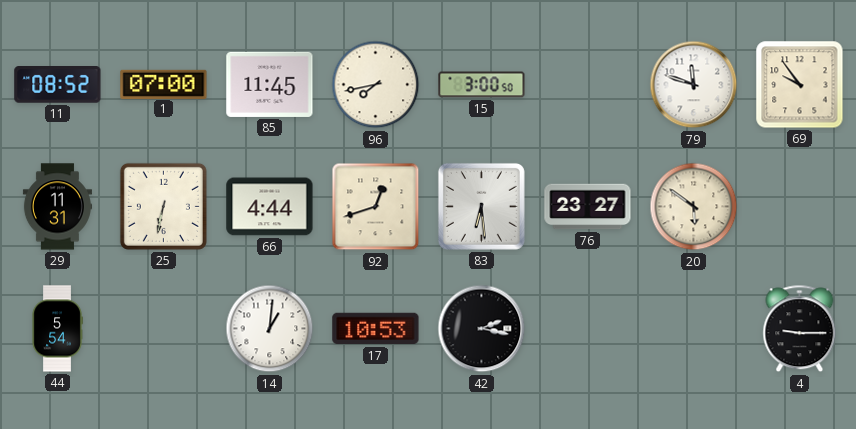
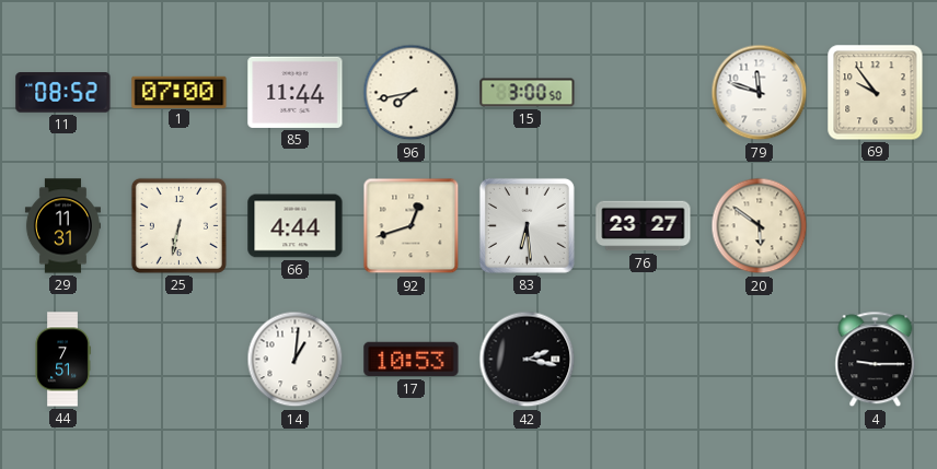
85: 11:45 -> 11:44 (296, 92)
44: 5:54 -> 7:51 (62, 360)
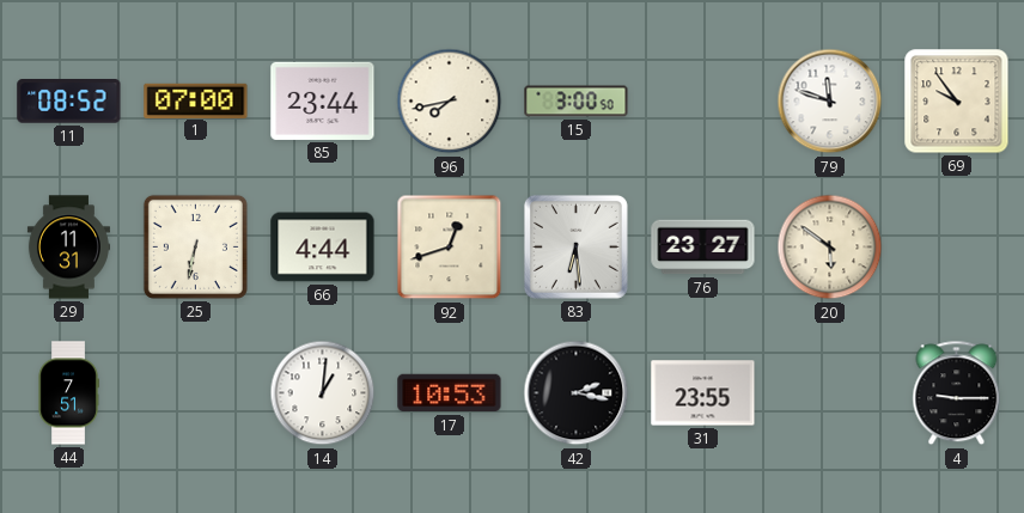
85: 11:44 -> 23:44 (323, 100)
31: none -> 23:55 (703, 393)
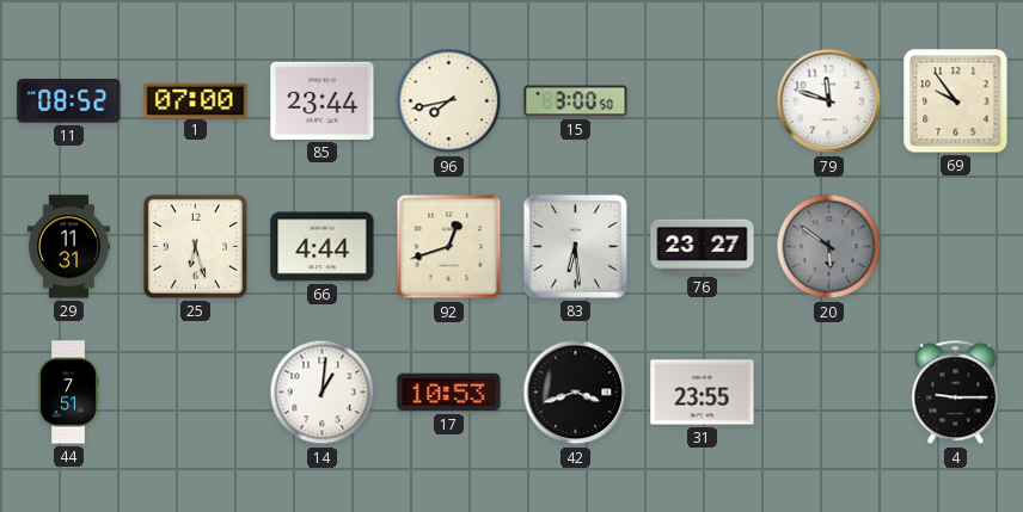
25: 6:32 -> 6:27 (195, 246)
20 dial: cream -> grey (829, 247)
42: 2:17 -> 3:42 (576, 393)
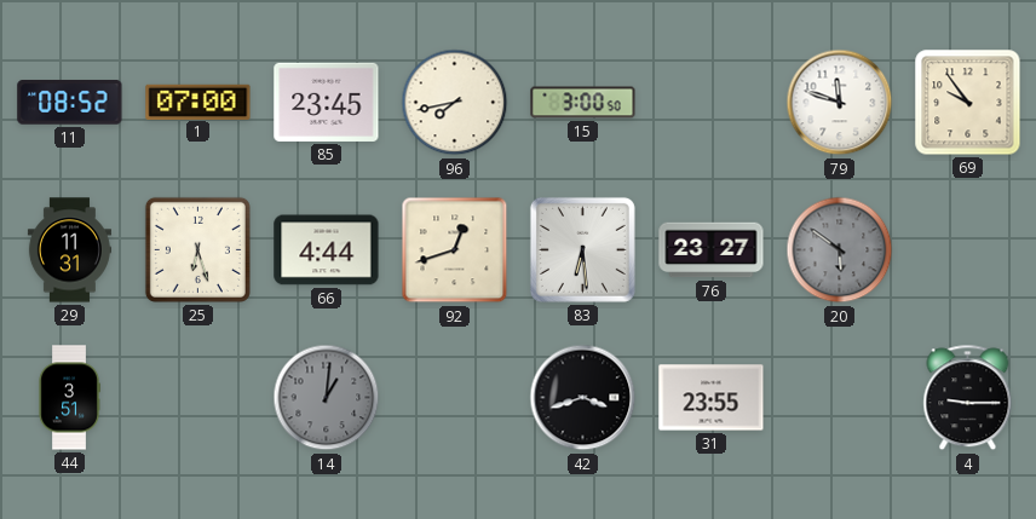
85: 23:44 -> 23:45 (327, 102)
44: 7:51 -> 3:51 (69, 398)
14 dial: white -> grey (327, 398)
17: 10:53 -> none (449, 393)
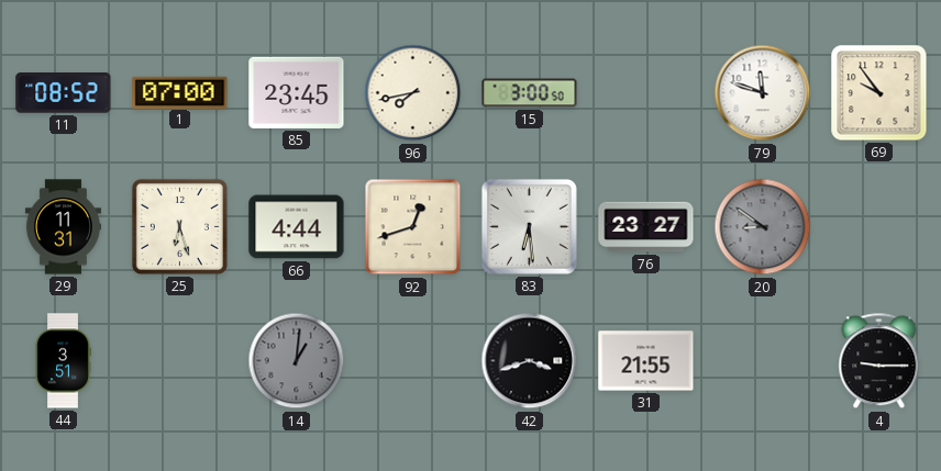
20: 5:51 -> 8:51 (763, 227)
31: 23:55 -> 21:55 (646, 361)
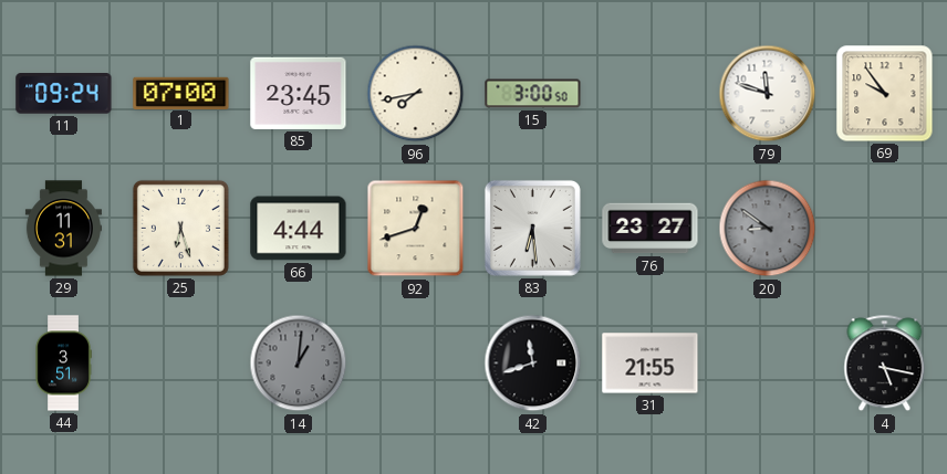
11: 08:52 -> 09:24 (64, 94)
42: 3:42 -> 11:42 (533, 364)
4: 9:15 -> 5:17 (885, 364)
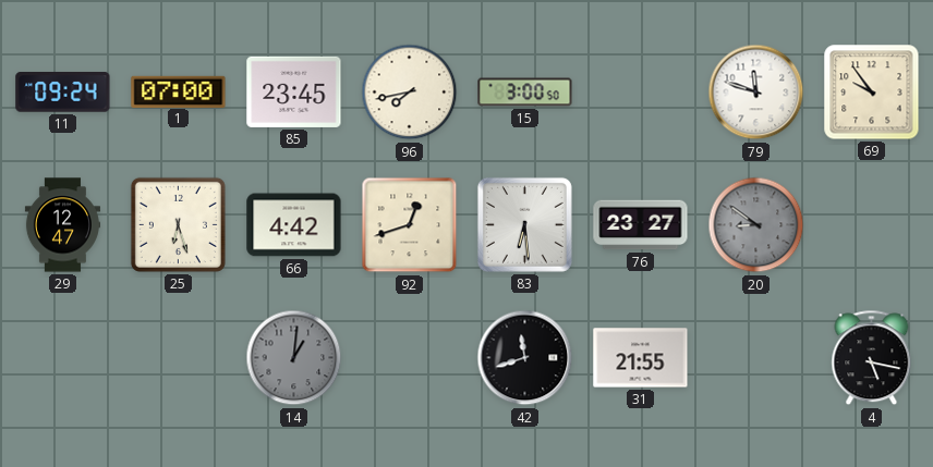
29: 11:31 -> 12:47 (62, 225)
66: 4:44 -> 4:42 (294, 225)
44: 3:51 -> none (63, 364)
